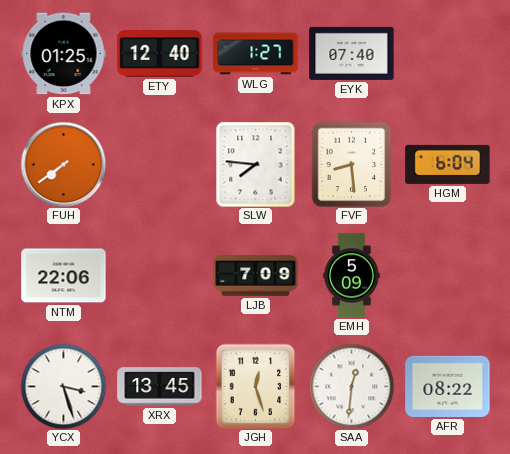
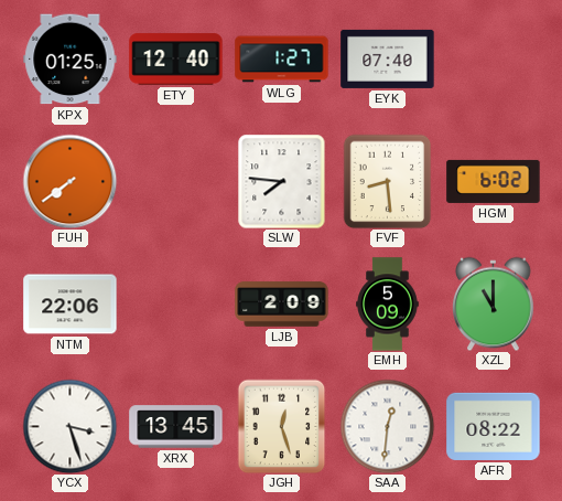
HGM: 6:04 -> 6:02 (494, 181)
LJB: 7:09 -> 2:09 (282, 305)
XZL: none -> 11:00 (494, 303)
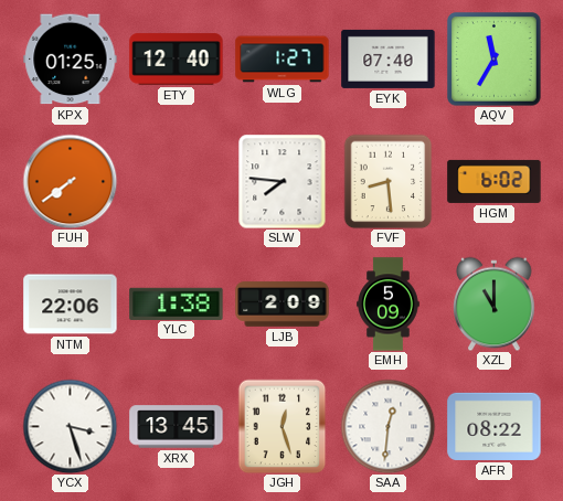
AQV: none -> 11:35 (495, 60)
YLC: none -> 1:38 (177, 303)
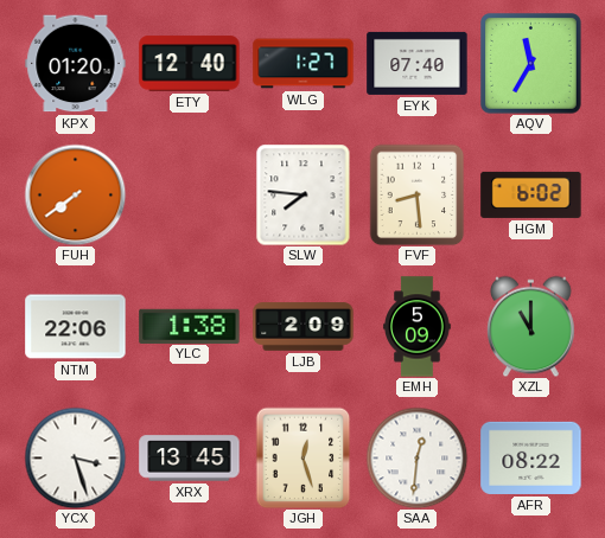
KPX: 01:25 -> 01:20 (76, 64)
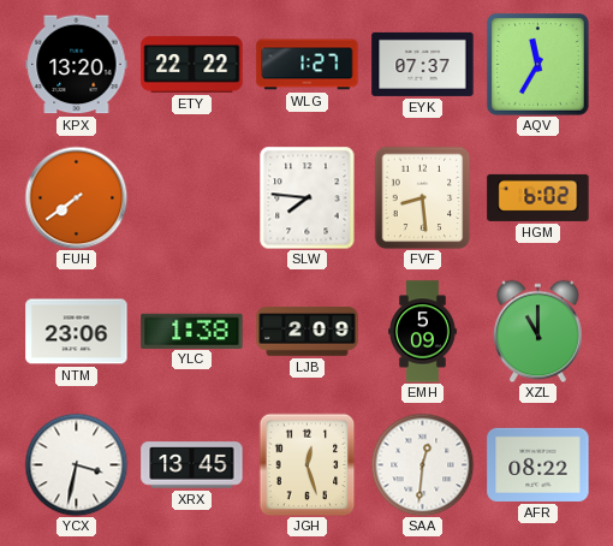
KPX: 01:20 -> 13:20 (77, 65)
ETY: 12:40 -> 22:22 (192, 65)
EYK: 07:40 -> 07:37 (423, 64)
NTM: 22:06 -> 23:06 (77, 332)
YCX: 3:27 -> 3:32 (76, 464)
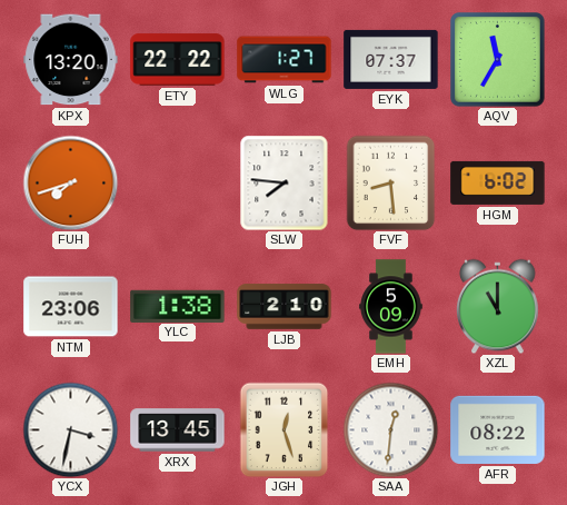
FUH: 7:39 -> 7:42 (70, 182)
LJB: 2:09 -> 2:10 (285, 307)
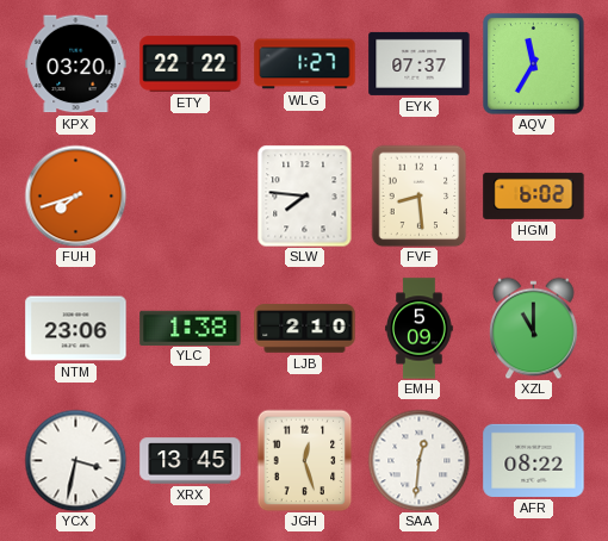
KPX: 13:20 -> 03:20 (76, 64)
